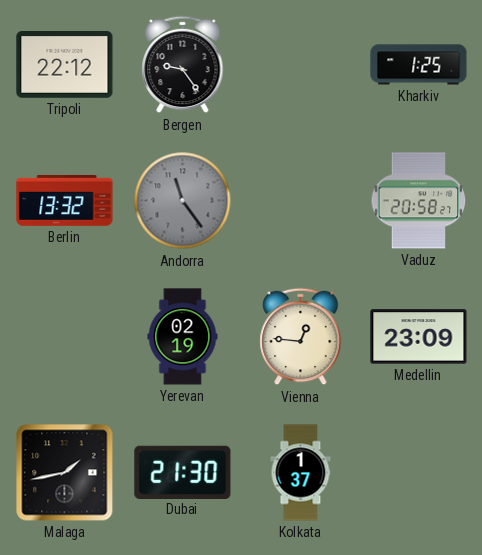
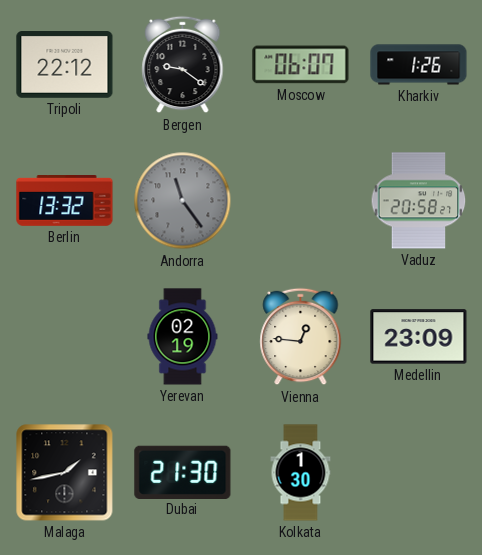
Bergen: 9:24 -> 9:21 (183, 65)
Moscow: none -> 06:07 (301, 65)
Kharkiv: 1:25 -> 1:26 (419, 65)
Kolkata: 1:37 -> 1:30 (301, 473)
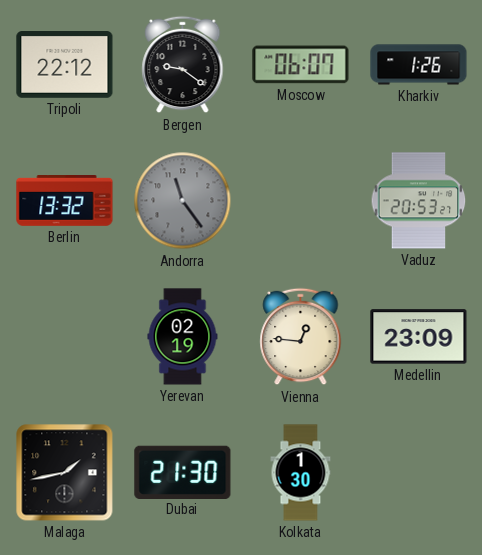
Vaduz: 20:58 -> 20:53 (419, 201)
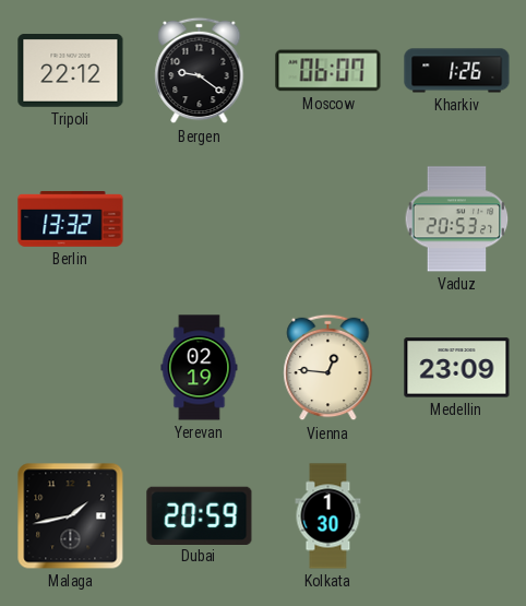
Andorra: 11:24 -> none (183, 201)
Dubai: 21:30 -> 20:59 (200, 515)
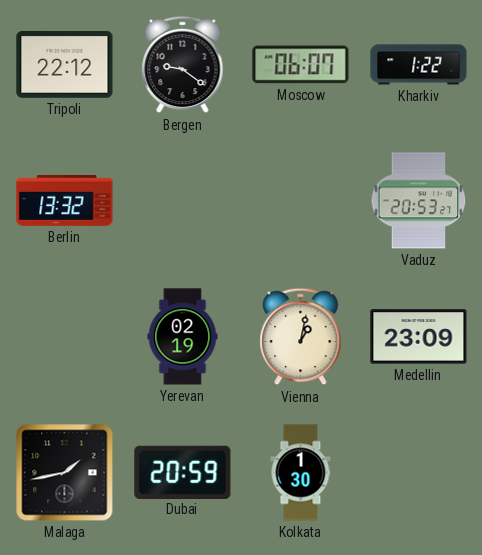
Kharkiv: 1:26 -> 1:22 (419, 65)
Vienna: 12:46 -> 1:02 (301, 337)
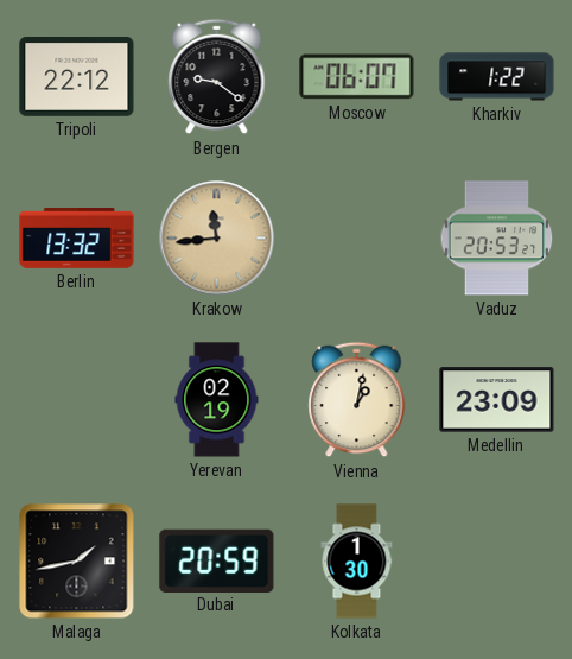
Krakow: none -> 11:44 (217, 239)
